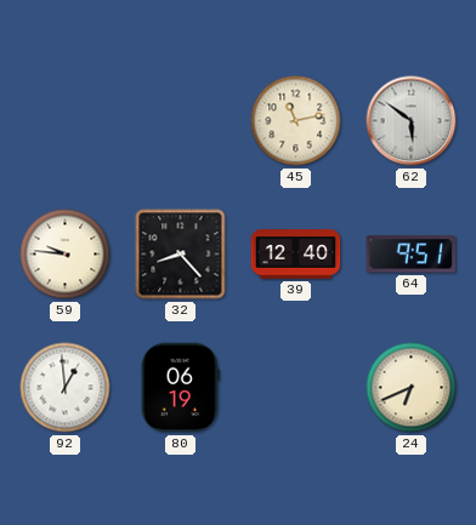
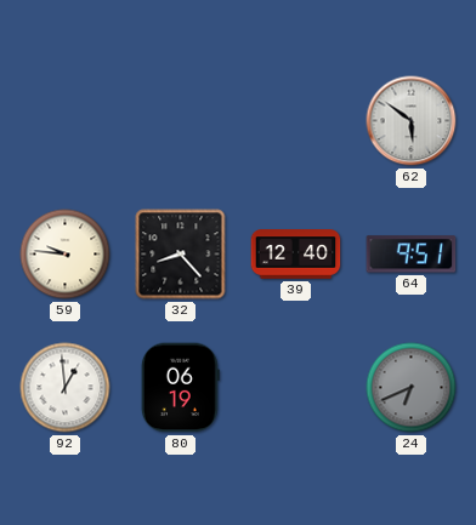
45: 11:13 -> none (296, 121)
24 dial: cream -> grey (412, 388)
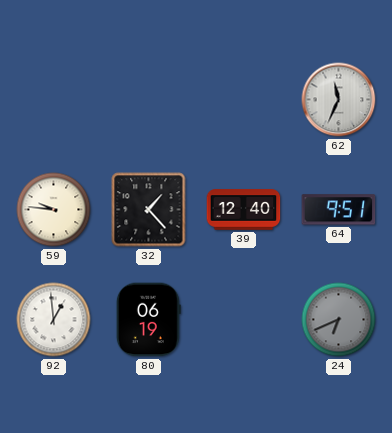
62: 5:51 -> 11:34 (339, 100)
32: 8:23 -> 1:23 (149, 210)
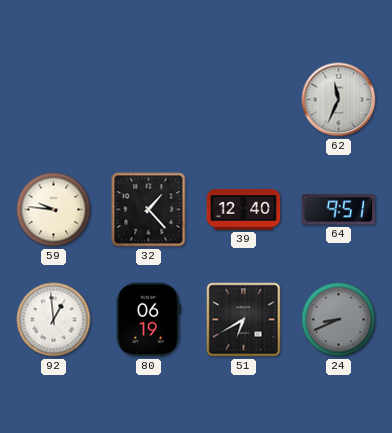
51: none -> 6:40 (244, 320)
24: 6:41 -> 8:41 (339, 320)
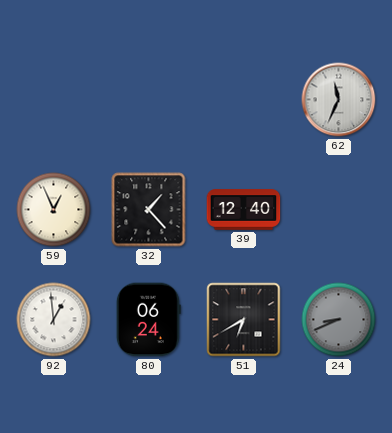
59: 9:46 -> 12:56 (54, 210)
64: 9:51 -> none (339, 210)
80: 06:19 -> 06:24 (148, 320)
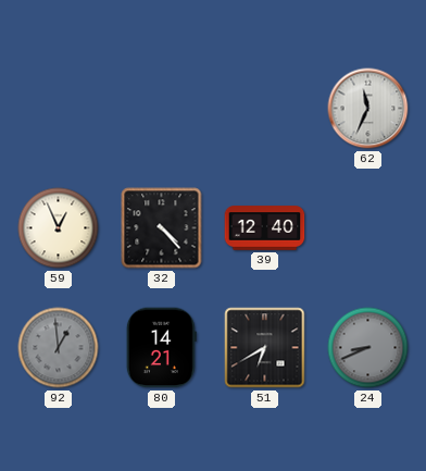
32: 1:23 -> 4:23 (162, 228)
92 dial: white -> grey (59, 348)
80: 06:24 -> 14:21 (161, 348)
